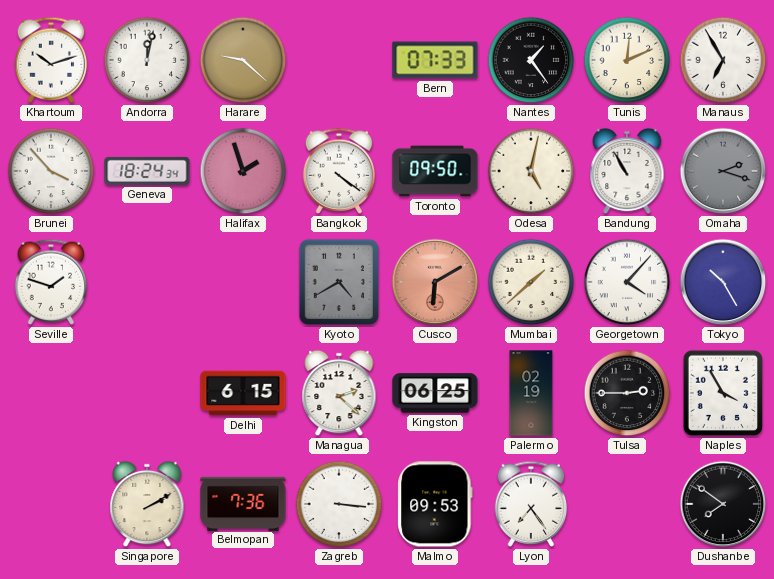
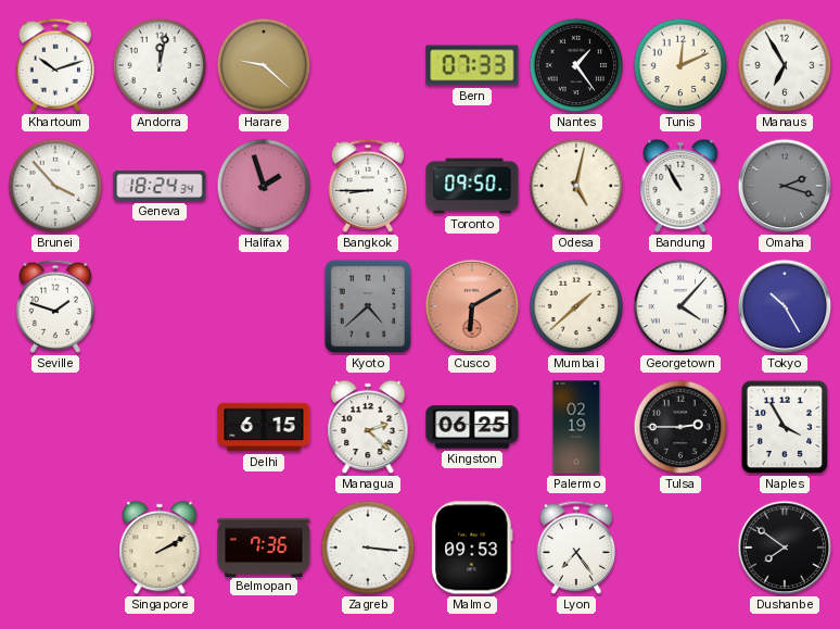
Bangkok: 4:21 -> 8:45 (368, 186)
Kyoto: 4:40 -> 4:38 (367, 306)
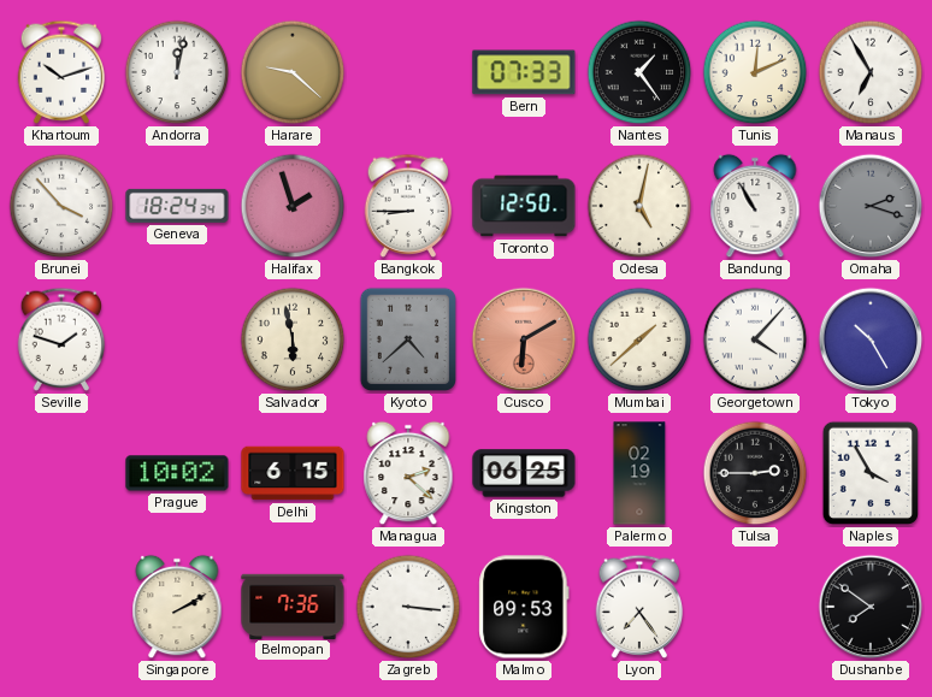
Toronto: 09:50 -> 12:50 (524, 206)
Salvador: none -> 5:58 (293, 339)
Prague: none -> 10:02 (177, 473)
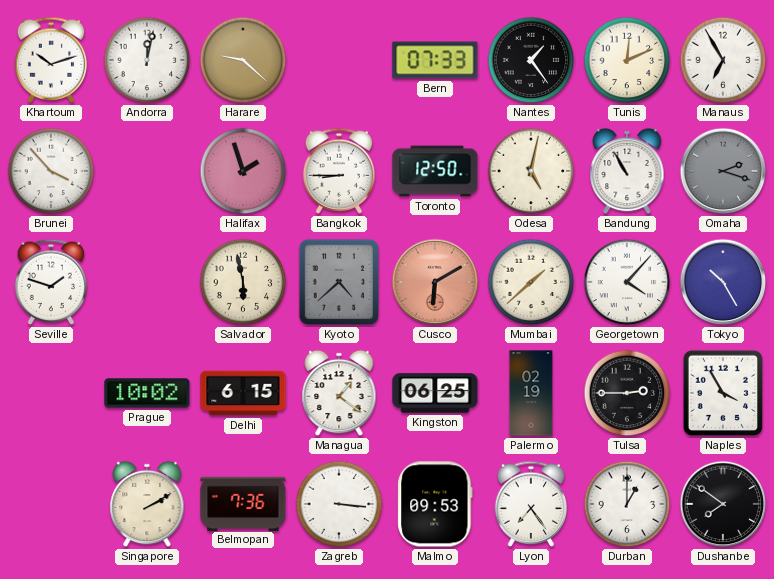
Geneva: 18:24 -> none (177, 206)
Managua: 2:22 -> 1:21 (339, 393)
Durban: none -> 1:00 (627, 504)
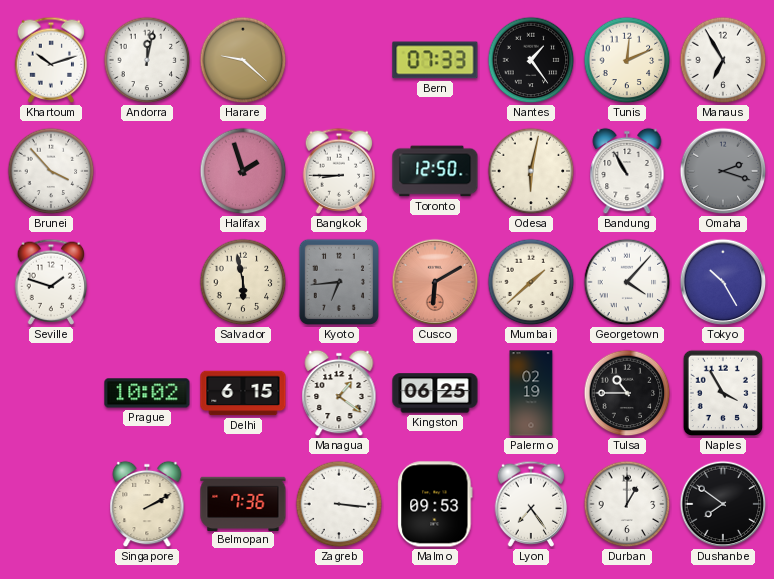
Odesa: 5:02 -> 6:02 (531, 171)
Kyoto: 4:38 -> 6:44 (338, 282)
Tulsa: 2:45 -> 10:45 (627, 393)
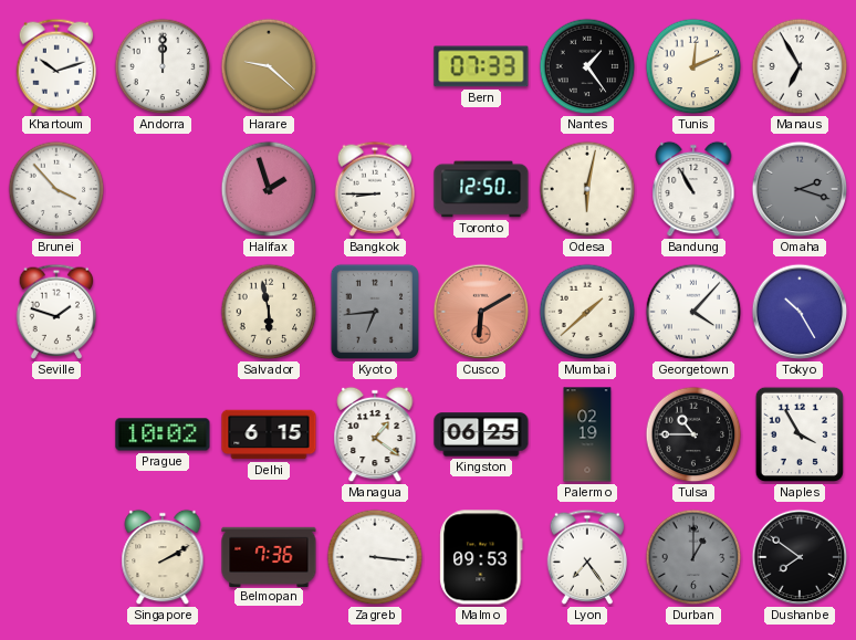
Andorra: 12:02 -> 12:00 (163, 66)
Durban dial: white -> grey (693, 557)
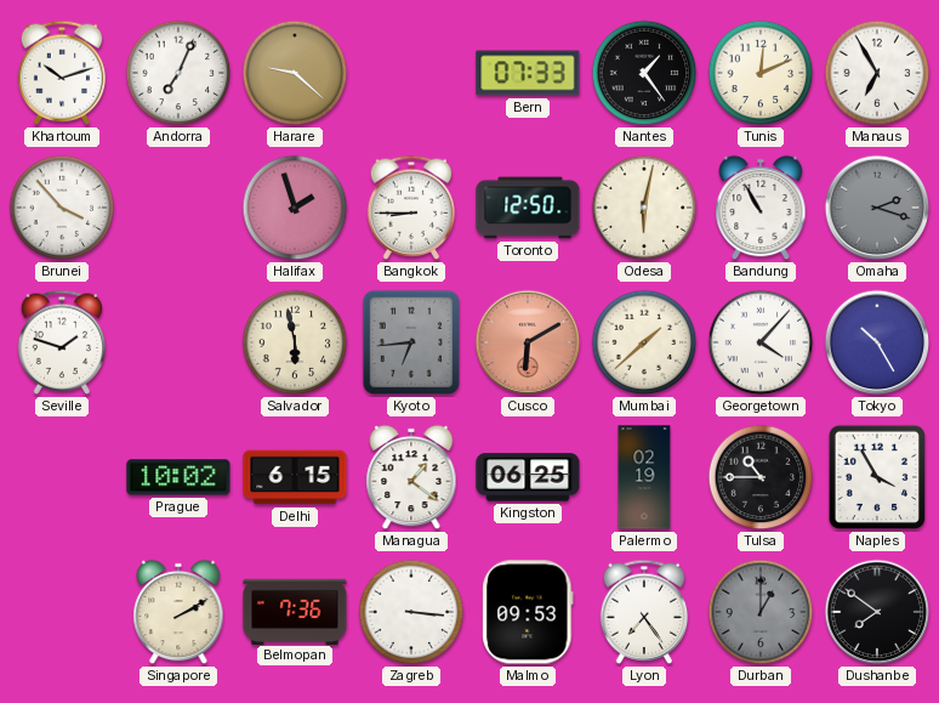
Andorra: 12:00 -> 7:04 (178, 73)
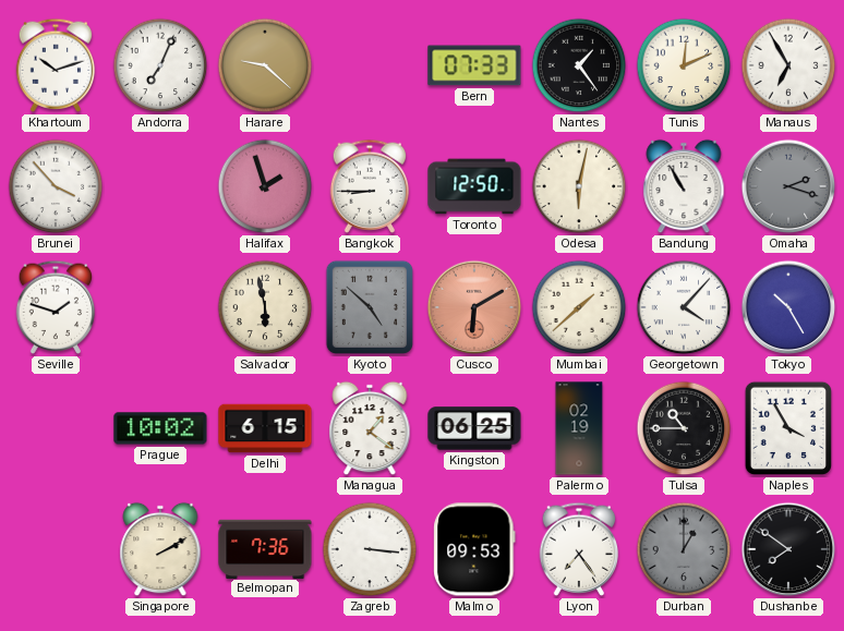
Kyoto: 6:44 -> 4:52 (369, 307)
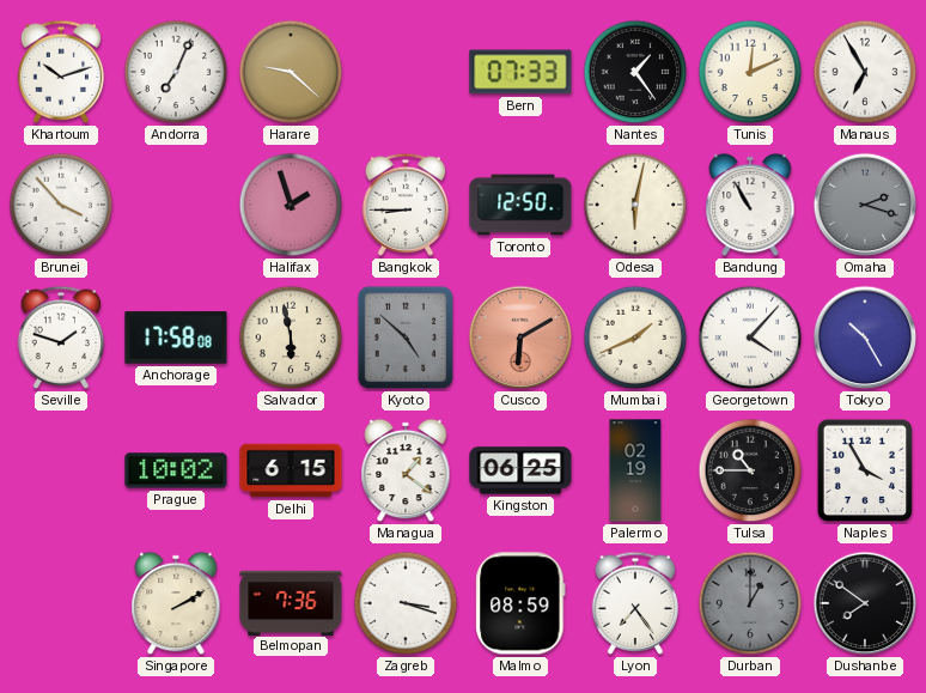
Anchorage: none -> 17:58 (176, 338)
Mumbai: 1:38 -> 1:41 (635, 338)
Zagreb: 3:16 -> 3:18 (406, 603)
Malmo: 09:53 -> 08:59 (520, 603)
